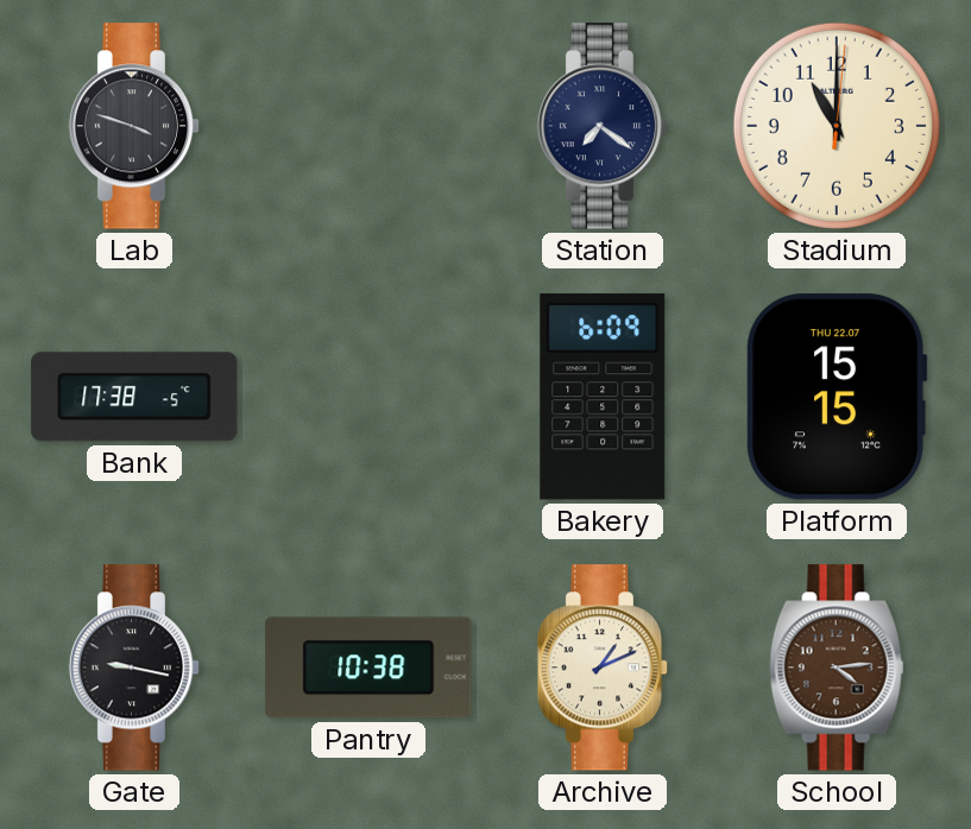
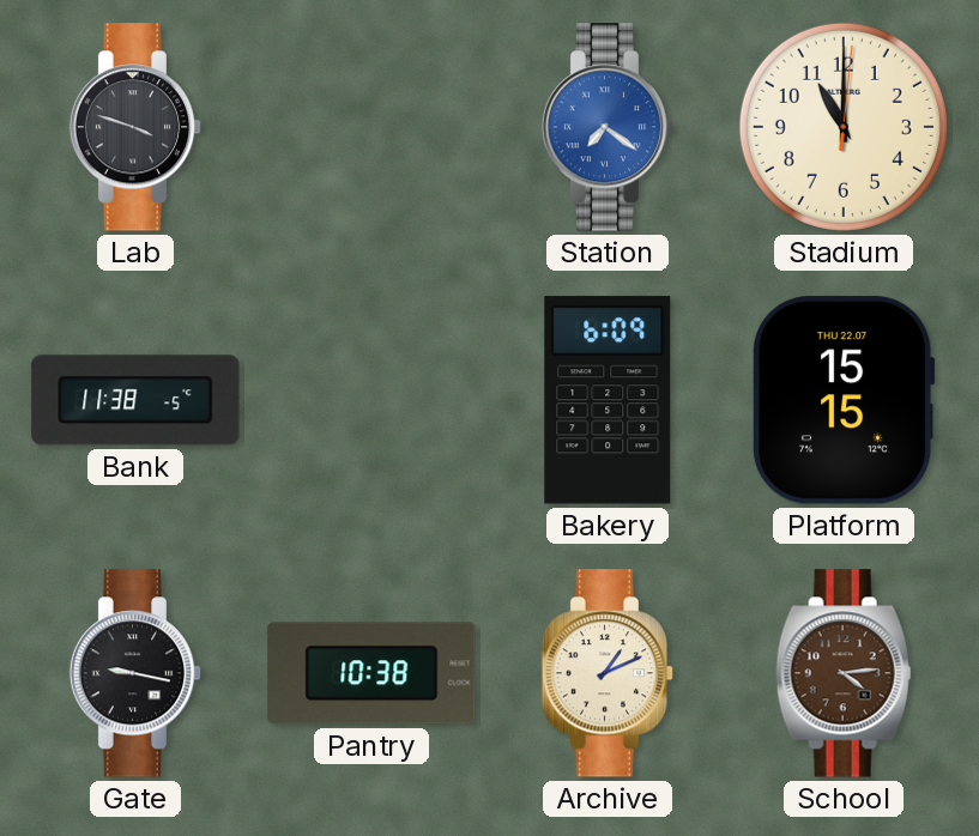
Station dial: navy -> blue (608, 127)
Bank: 17:38 -> 11:38 (135, 400)
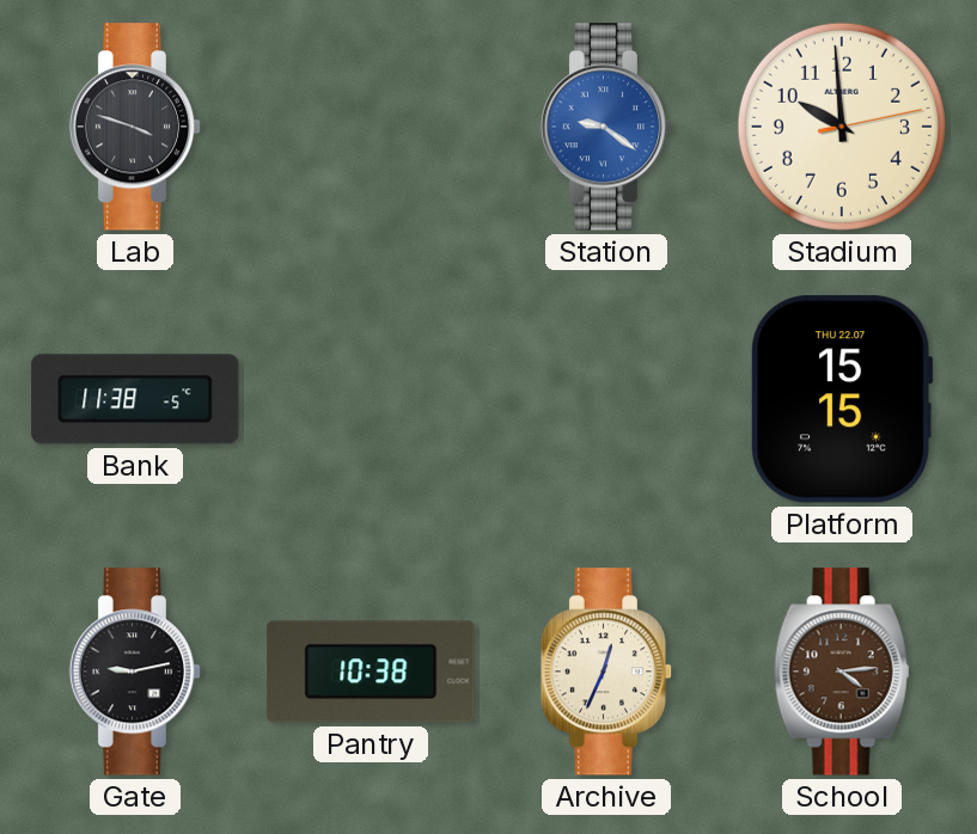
Station: 7:21 -> 9:21 (606, 127)
Stadium: 11:00 -> 9:59 (842, 127)
Bakery: 6:09 -> none (608, 400)
Gate: 9:17 -> 9:13 (135, 672)
Archive: 1:11 -> 12:34 (606, 672)
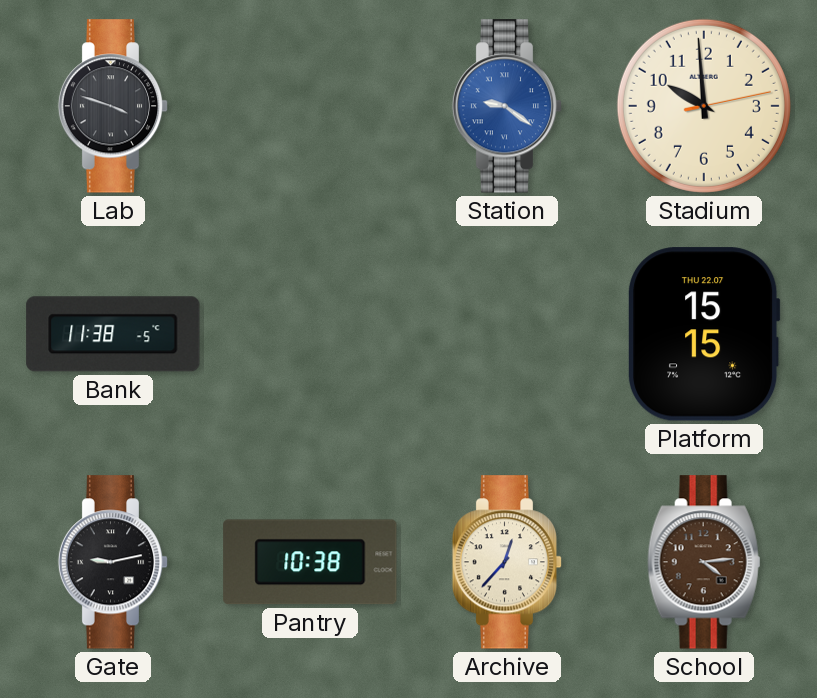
Archive: 12:34 -> 12:37 (507, 562)
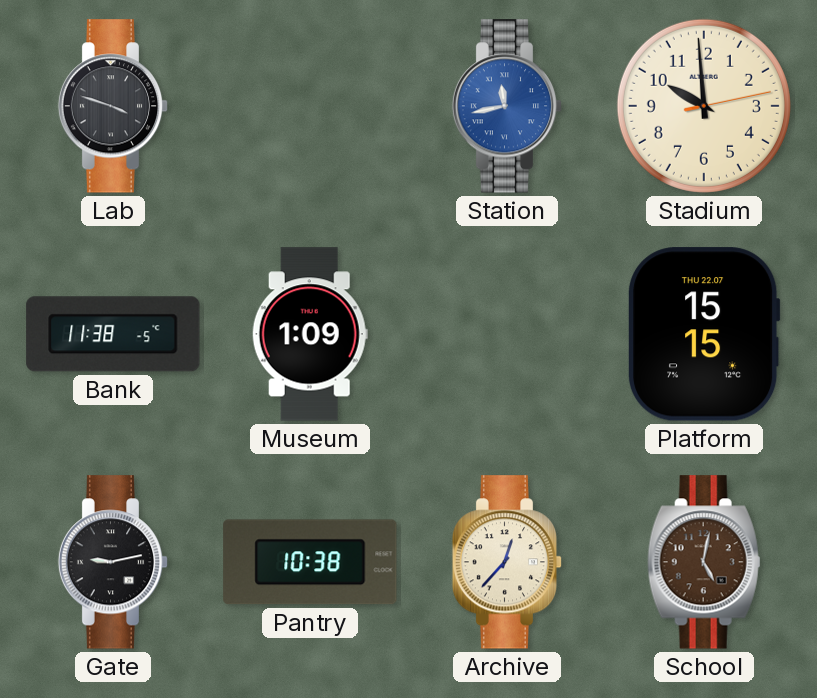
Station: 9:21 -> 11:43 (507, 106)
Museum: none -> 1:09 (310, 334)
School: 4:14 -> 5:02 (704, 562)
